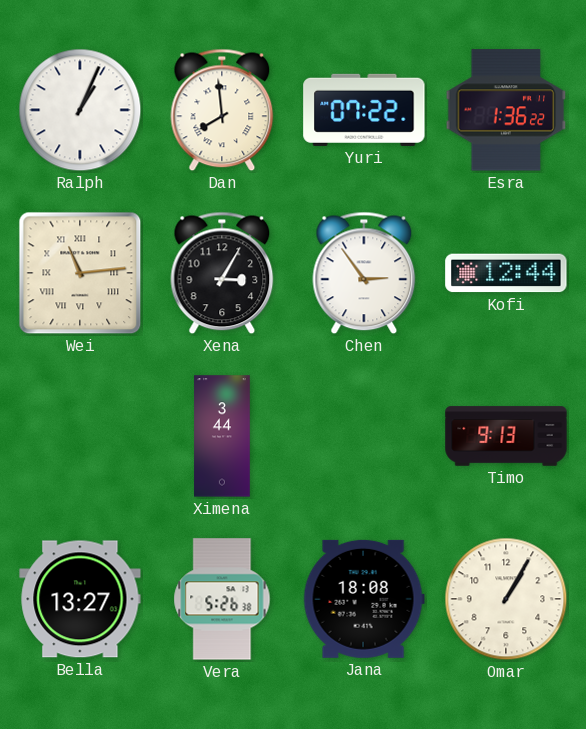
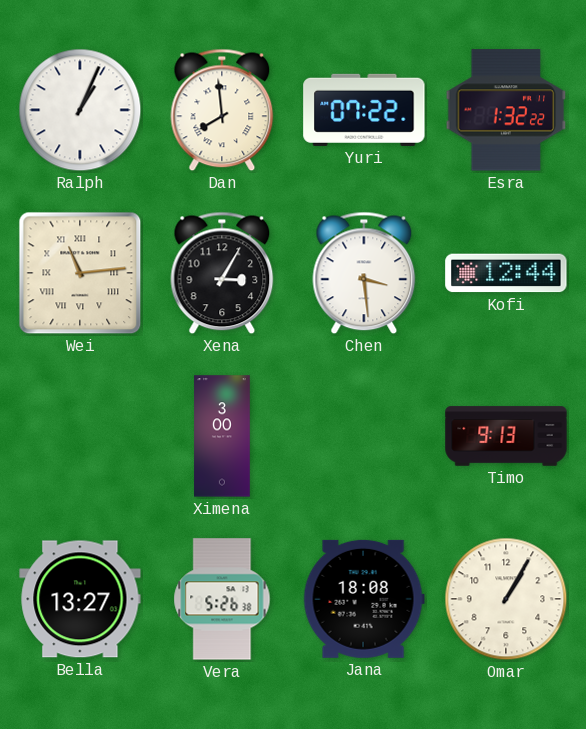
Esra: 1:36 -> 1:32 (506, 110)
Chen: 2:54 -> 3:29 (364, 273)
Ximena: 3:44 -> 3:00 (222, 436)
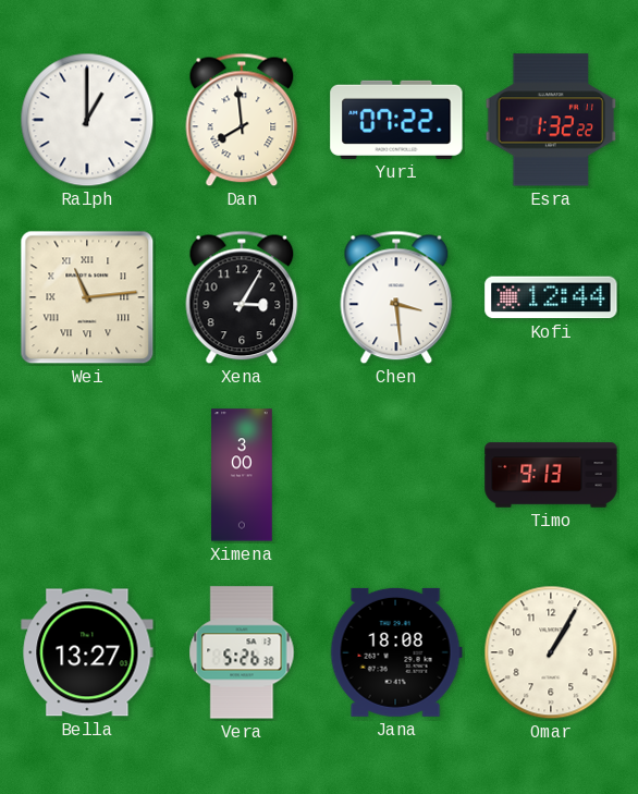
Ralph: 1:04 -> 1:00 (87, 120)
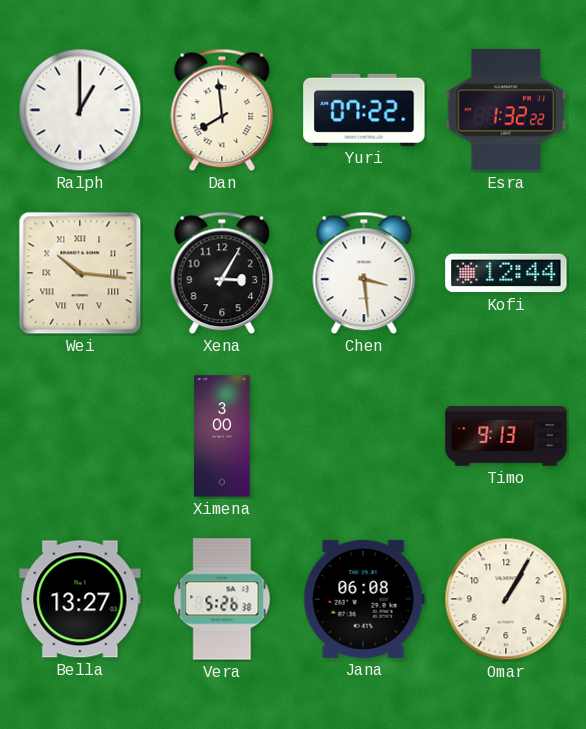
Wei: 11:14 -> 10:16 (80, 273)
Jana: 18:08 -> 06:08 (364, 599)
